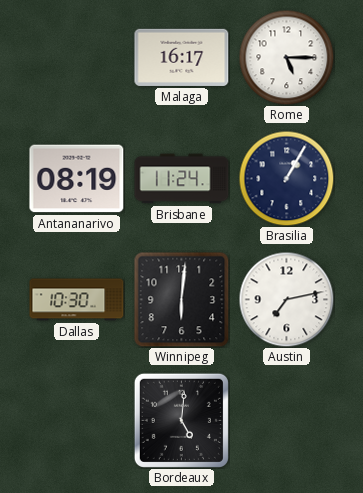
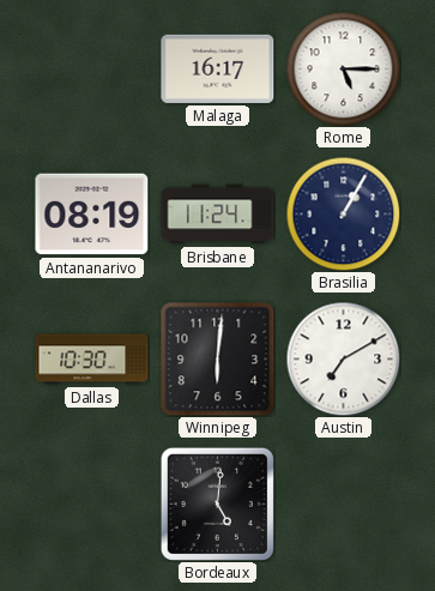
Austin: 7:13 -> 7:10 (343, 358)
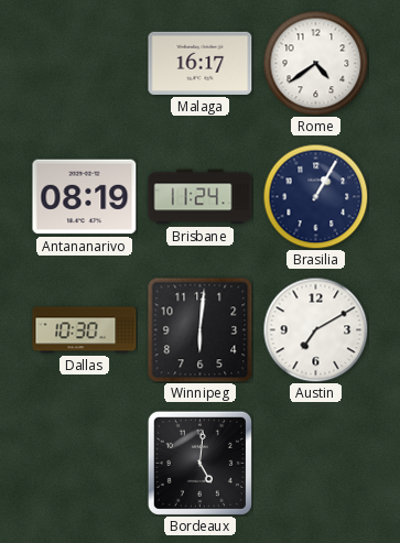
Rome: 5:15 -> 4:39 (315, 63)
